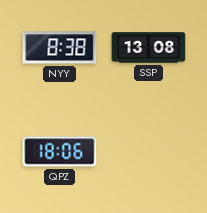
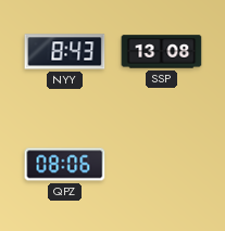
NYY: 8:38 -> 8:43 (65, 52)
QPZ: 18:06 -> 08:06 (65, 165)
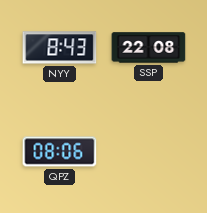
SSP: 13:08 -> 22:08 (149, 48)
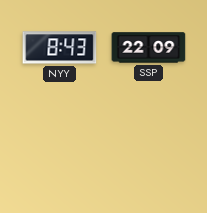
SSP: 22:08 -> 22:09 (149, 48)
QPZ: 08:06 -> none (60, 152)
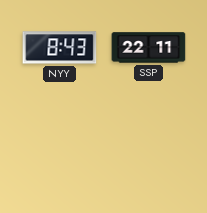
SSP: 22:09 -> 22:11 (149, 48)
